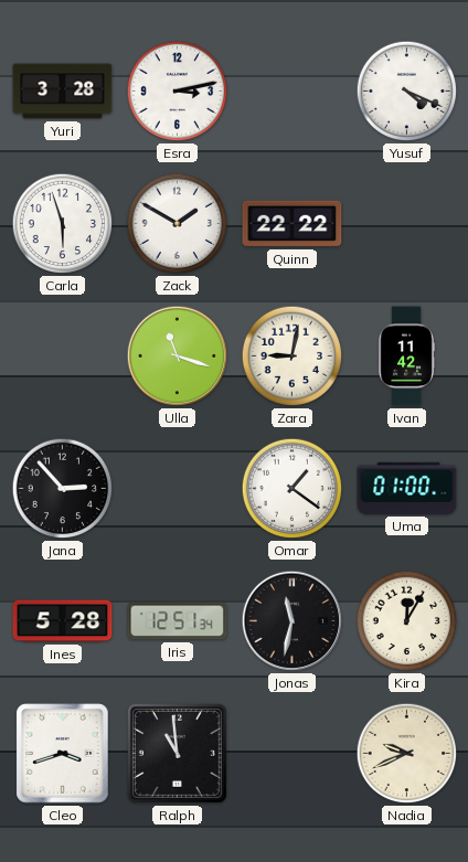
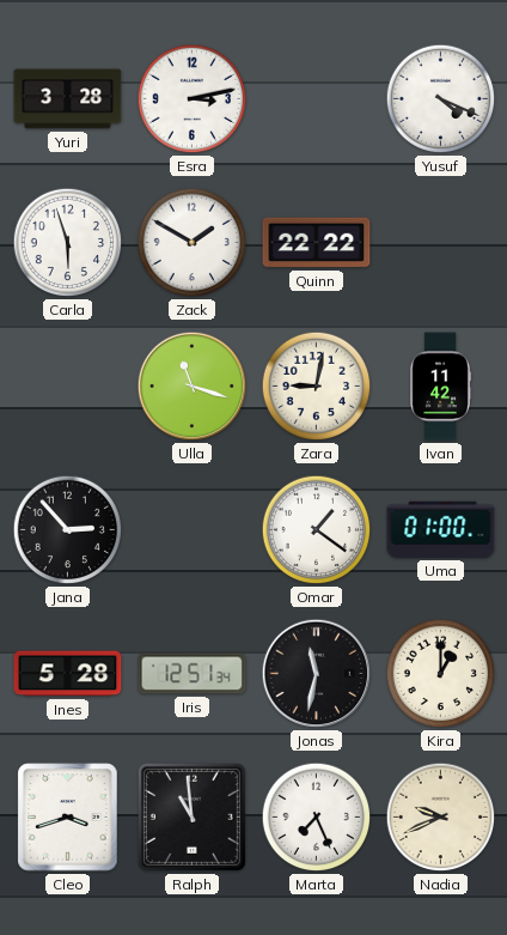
Kira: 12:05 -> 1:00 (441, 674)
Marta: none -> 7:26 (317, 818)
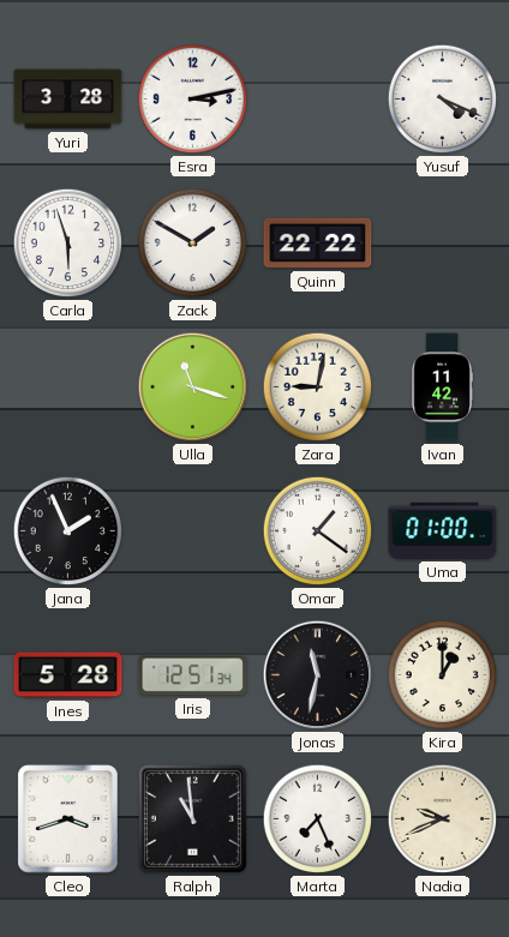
Jana: 2:53 -> 1:56 (68, 531)
